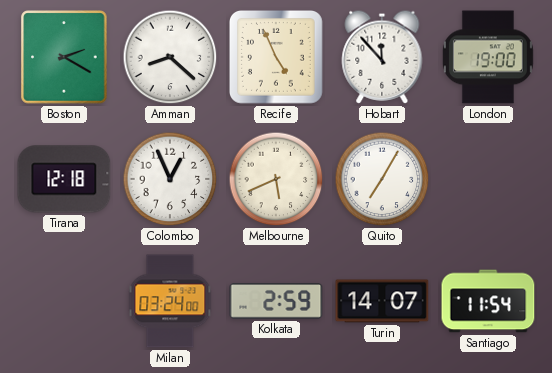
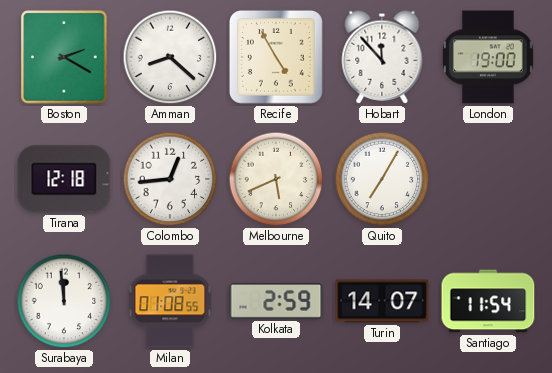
Recife: 4:56 -> 4:55 (277, 58)
Colombo: 12:56 -> 12:44 (170, 179)
Surabaya: none -> 11:59 (64, 301)
Milan: 03:24 -> 01:08 (170, 301)
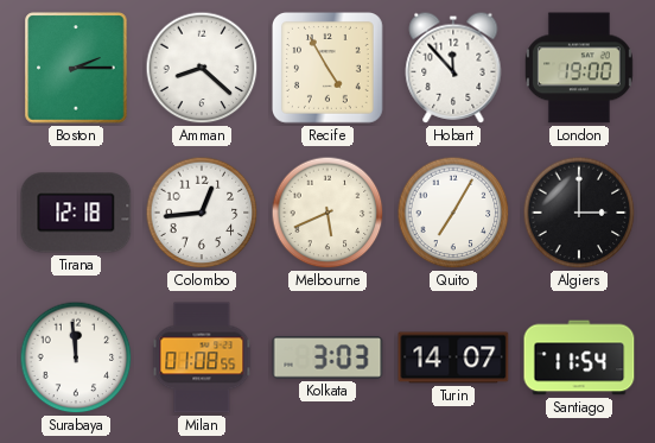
Boston: 2:20 -> 2:15 (76, 68)
Algiers: none -> 3:00 (579, 213)
Kolkata: 2:59 -> 3:03 (327, 359)
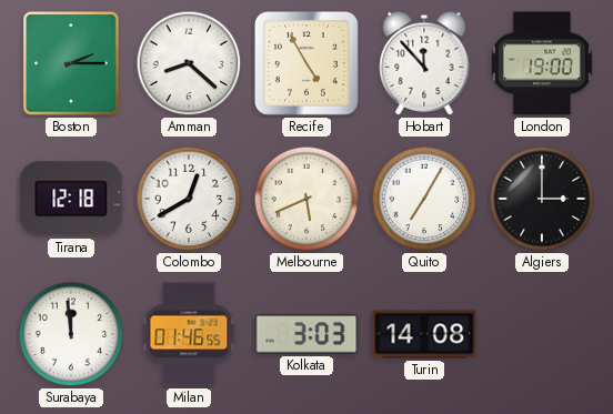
Colombo: 12:44 -> 12:40 (189, 199)
Milan: 01:08 -> 01:46 (189, 334)
Turin: 14:07 -> 14:08 (424, 334)
Santiago: 11:54 -> none (579, 357)
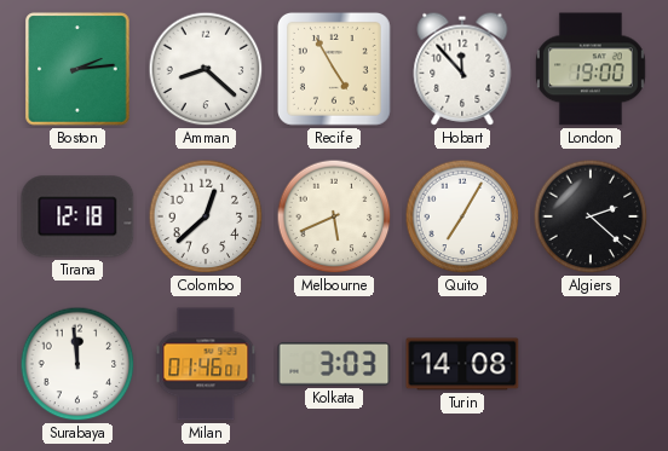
Boston: 2:15 -> 2:14 (77, 69)
Colombo: 12:40 -> 12:38 (206, 216)
Algiers: 3:00 -> 2:22 (591, 216)
Milan: 01:46:55 -> 01:46:01 (206, 364)
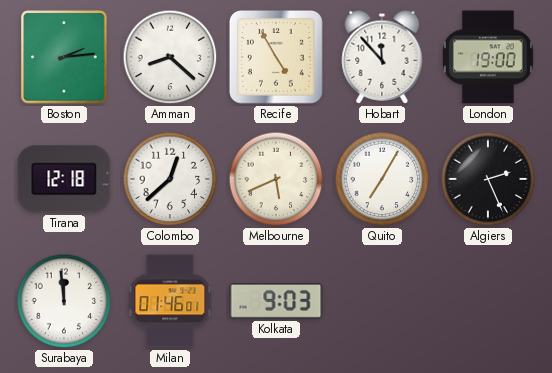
Algiers: 2:22 -> 2:26 (488, 179)
Kolkata: 3:03 -> 9:03 (276, 302)
Turin: 14:08 -> none (462, 364)
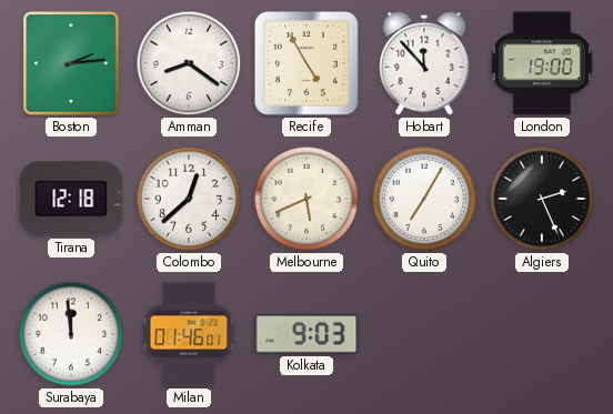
Amman: 8:22 -> 8:21 (189, 63)
